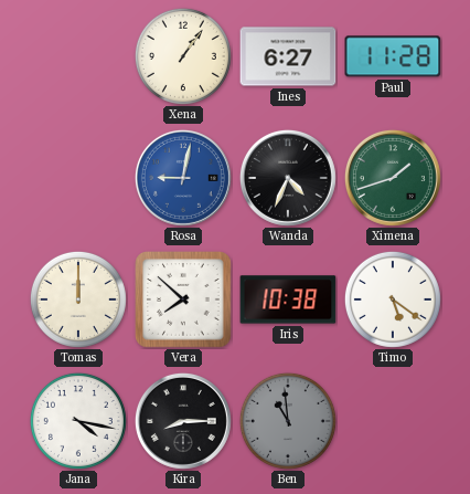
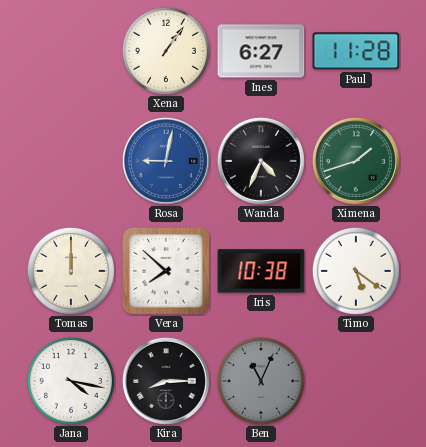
Ben: 10:59 -> 11:04 (261, 381)
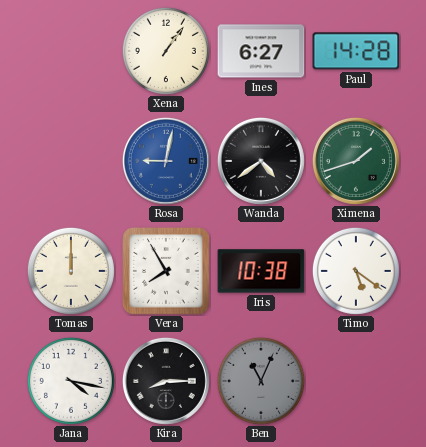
Paul: 11:28 -> 14:28 (356, 51)
Wanda: 4:34 -> 4:39 (261, 161)
Vera: 7:52 -> 7:55 (166, 271)
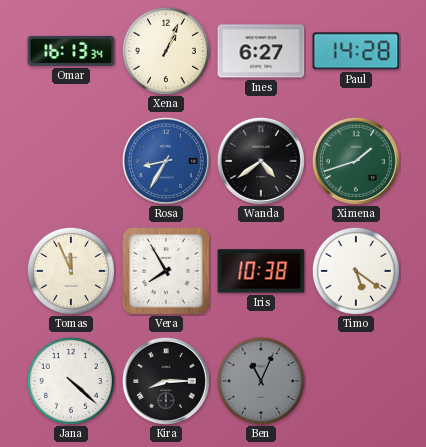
Omar: none -> 16:13 (71, 51)
Xena: 1:06 -> 1:04 (166, 51)
Rosa: 9:02 -> 8:35 (166, 161)
Tomas: 12:00 -> 11:56 (71, 271)
Jana: 4:17 -> 4:22 (71, 381)
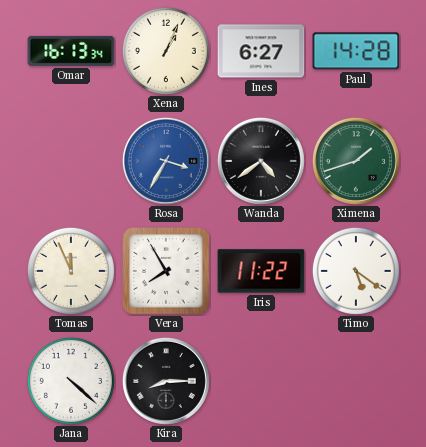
Rosa: 8:35 -> 3:35 (166, 161)
Iris: 10:38 -> 11:22 (261, 271)
Ben: 11:04 -> none (261, 381)
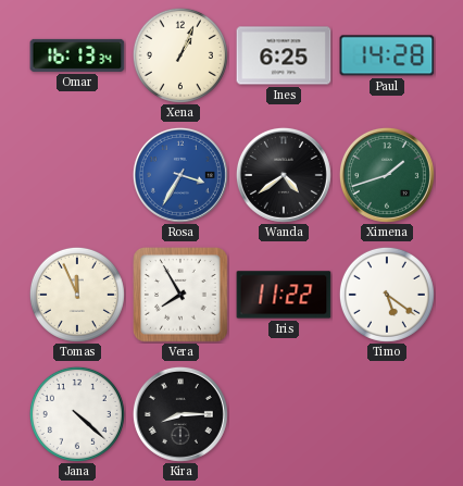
Ines: 6:27 -> 6:25 (284, 55)
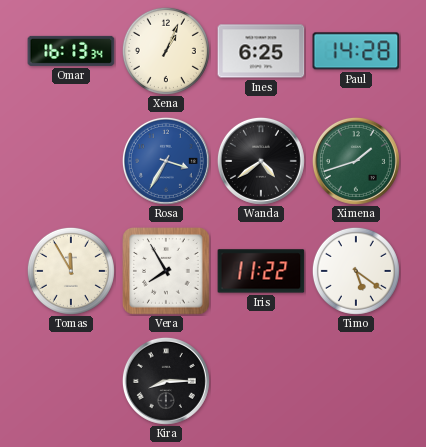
Tomas: 11:56 -> 11:55 (71, 271)
Jana: 4:22 -> none (77, 414)
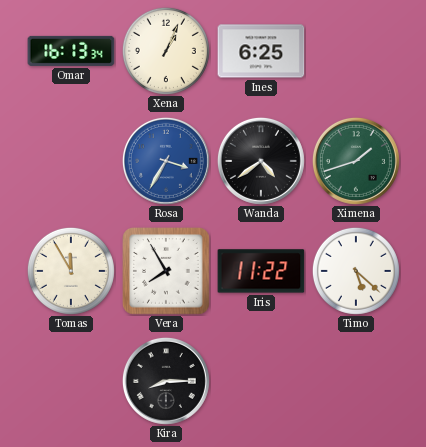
Paul: 14:28 -> none (356, 51)
Timo: 5:21 -> 5:22 (356, 271)
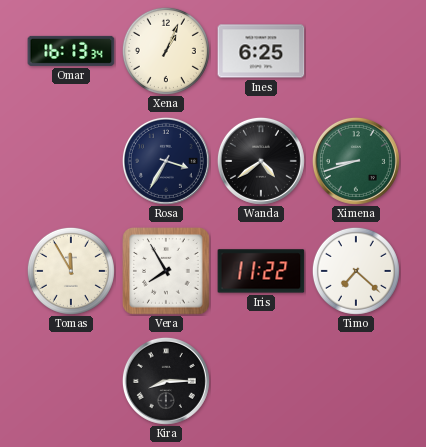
Rosa dial: blue -> navy (166, 161)
Ximena: 1:42 -> 8:42 (356, 161)
Timo: 5:22 -> 7:22 (356, 271)
